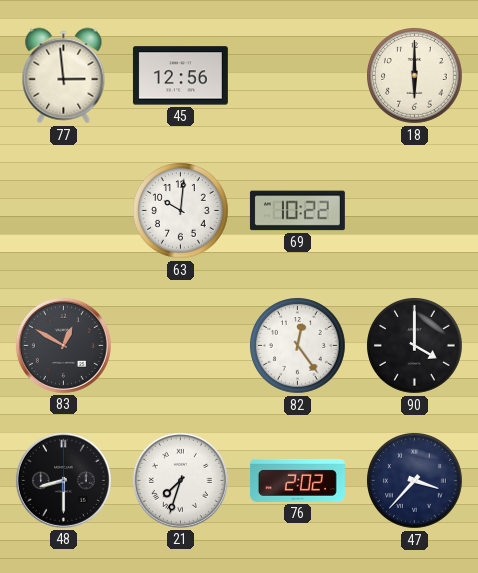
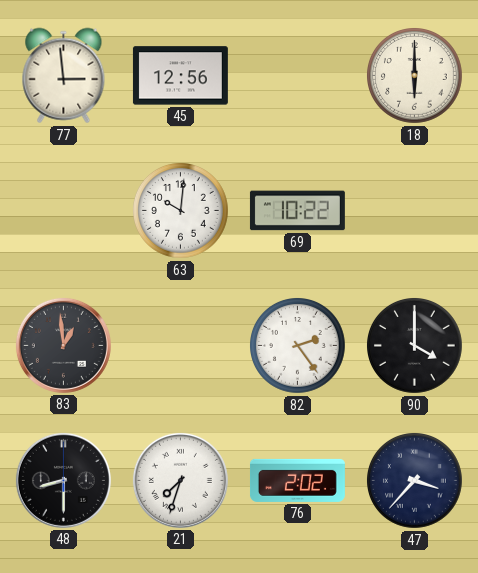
83: 12:50 -> 12:59 (63, 345)
82: 12:24 -> 2:24 (298, 346)
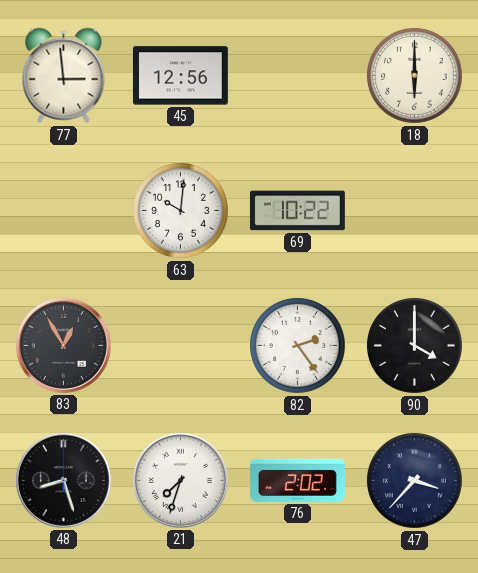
83: 12:59 -> 12:55 (63, 345)
48: 8:30 -> 8:27 (63, 480)
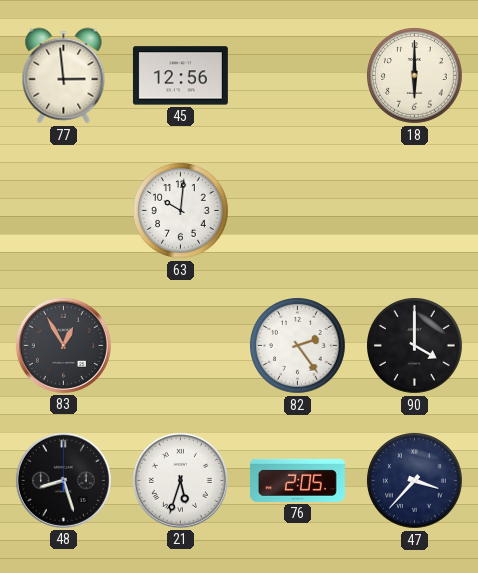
69: 10:22 -> none (297, 211)
21: 7:33 -> 5:33 (180, 480)
76: 2:02 -> 2:05 (297, 480)
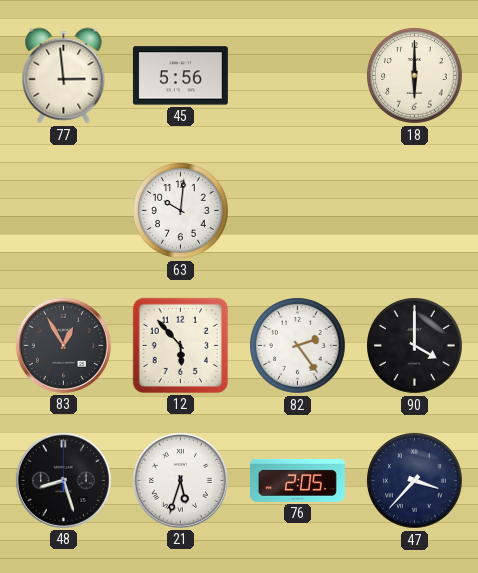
45: 12:56 -> 5:56 (180, 76)
12: none -> 5:53 (180, 345)
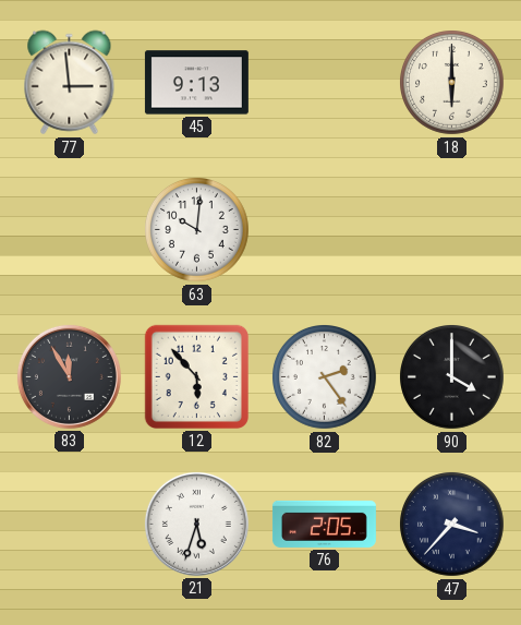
45: 5:56 -> 9:13 (196, 83)
83: 12:55 -> 11:55 (69, 376)
48: 8:27 -> none (63, 480)
